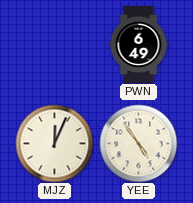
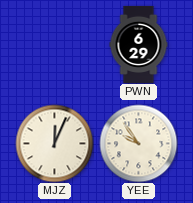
PWN: 6:49 -> 6:29 (139, 44)
YEE: 4:54 -> 9:54 (138, 143)
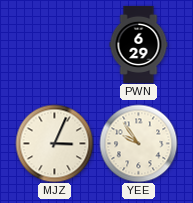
MJZ: 12:04 -> 3:04 (54, 143)
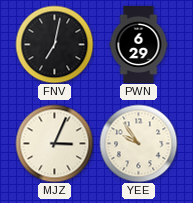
FNV: none -> 7:02 (54, 44)
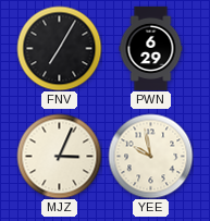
FNV: 7:02 -> 7:05 (59, 48)
YEE: 9:54 -> 9:58 (150, 156)
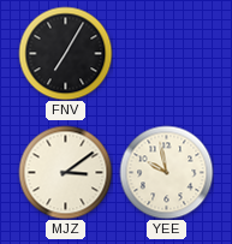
PWN: 6:29 -> none (151, 48)
MJZ: 3:04 -> 3:09 (65, 172)
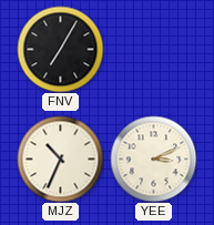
MJZ: 3:09 -> 10:34 (60, 158)
YEE: 9:58 -> 3:11 (153, 158)
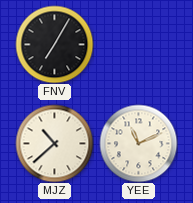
MJZ: 10:34 -> 10:38 (54, 143)
YEE: 3:11 -> 11:11 (138, 143)
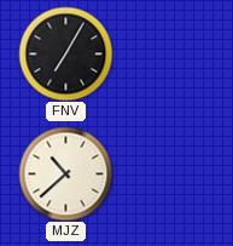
YEE: 11:11 -> none (138, 143)
